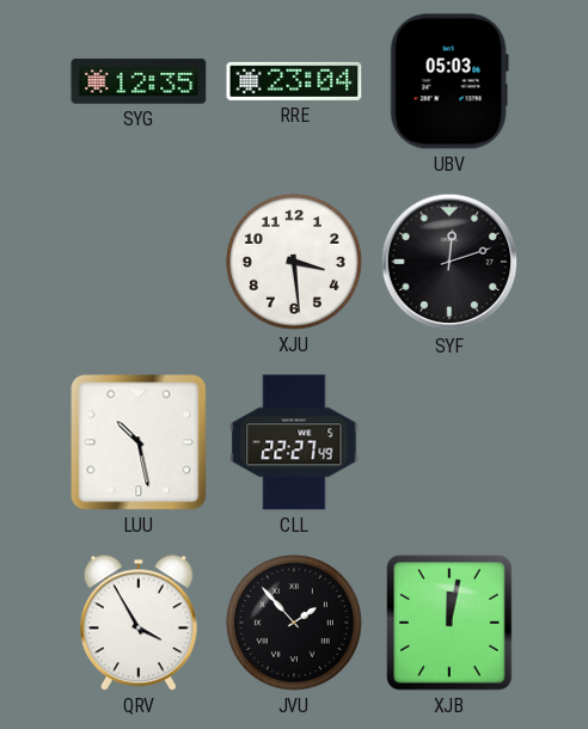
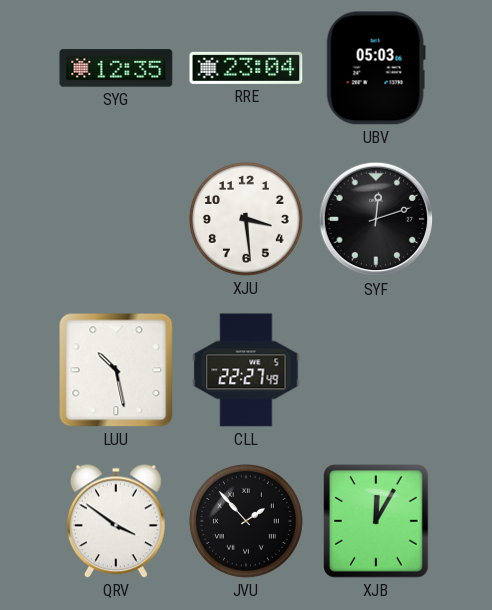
QRV: 3:55 -> 3:51 (116, 521)
XJB: 12:02 -> 12:05 (376, 521)
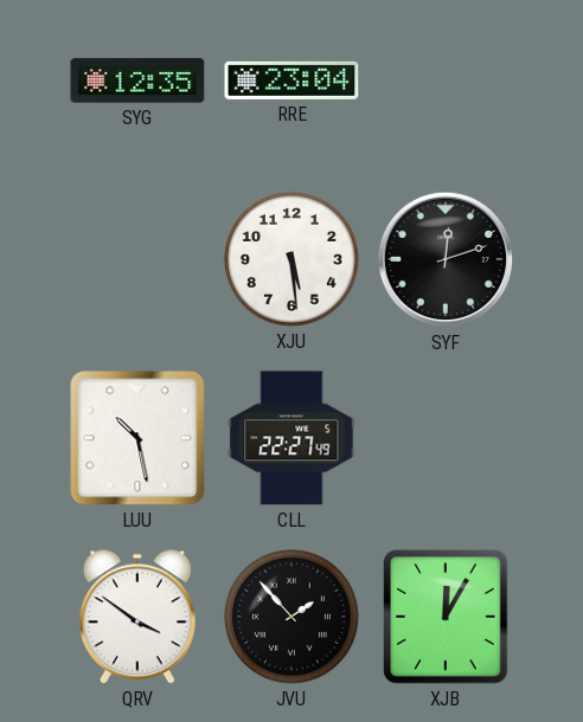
UBV: 05:03 -> none (376, 68)
XJU: 3:29 -> 5:29 (291, 259)
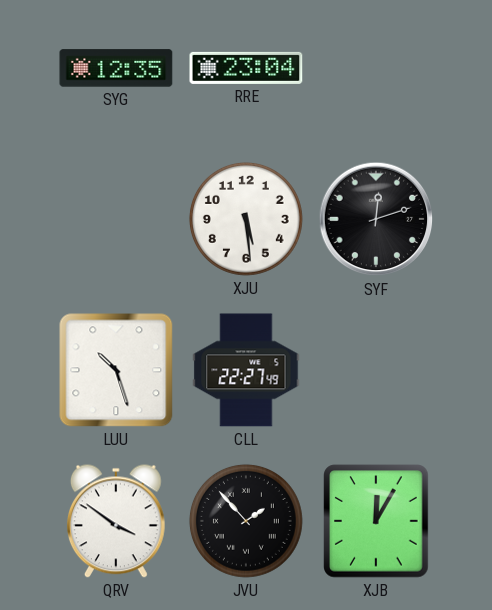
LUU: 10:28 -> 10:27 (116, 370)
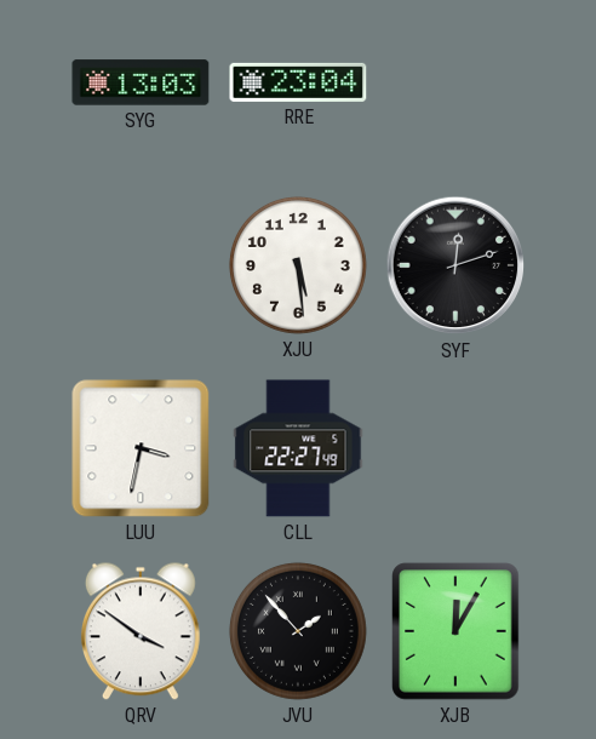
SYG: 12:35 -> 13:03 (141, 82)
LUU: 10:27 -> 3:32 (141, 448)
